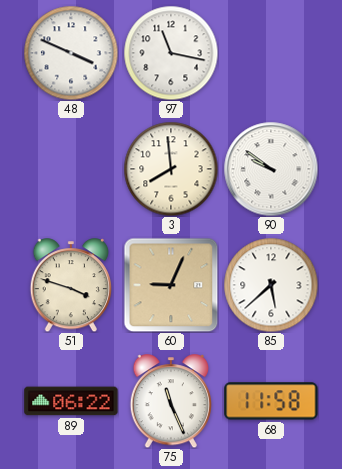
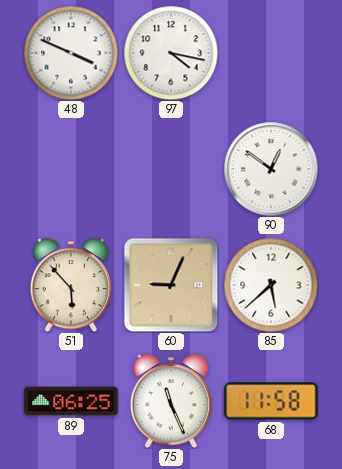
97: 11:17 -> 4:17 (171, 53)
3: 7:59 -> none (171, 169)
90: 9:51 -> 12:51 (271, 169)
51: 3:48 -> 5:53 (70, 285)
89: 06:22 -> 06:25 (71, 401)
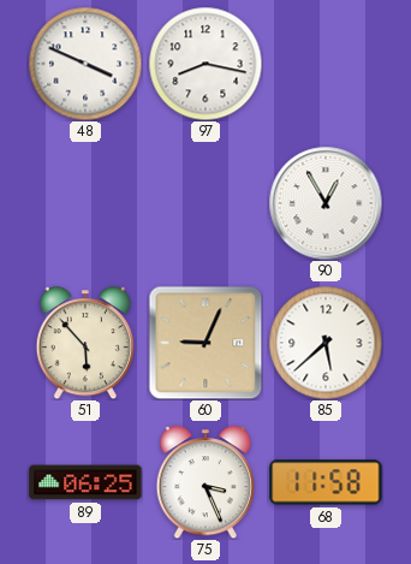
97: 4:17 -> 8:17 (205, 64)
90: 12:51 -> 12:55 (326, 203)
75: 11:26 -> 3:26 (204, 482)
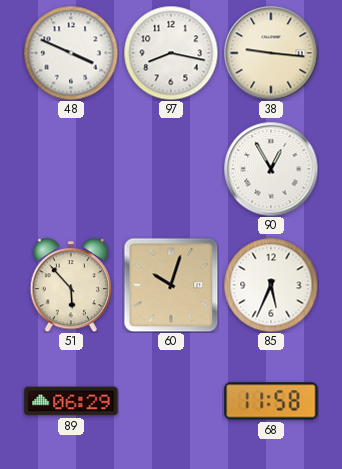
38: none -> 9:16 (271, 53)
60: 9:04 -> 10:03 (171, 285)
85: 5:38 -> 5:34 (271, 285)
89: 06:25 -> 06:29 (71, 401)
75: 3:26 -> none (204, 482)
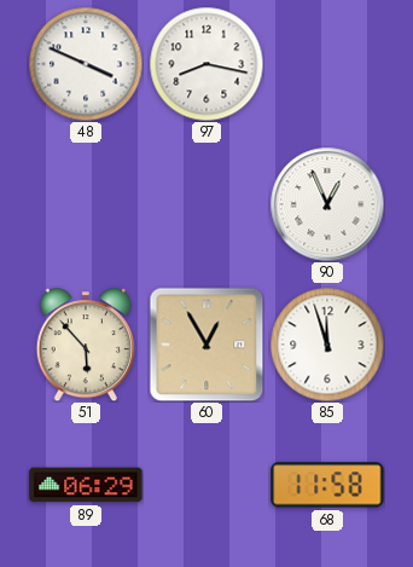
38: 9:16 -> none (271, 53)
90: 12:55 -> 12:56 (327, 204)
60: 10:03 -> 12:55 (206, 345)
85: 5:34 -> 11:57 (327, 345)
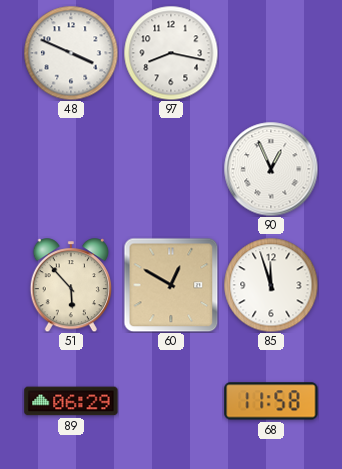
60: 12:55 -> 12:50 (171, 285)
